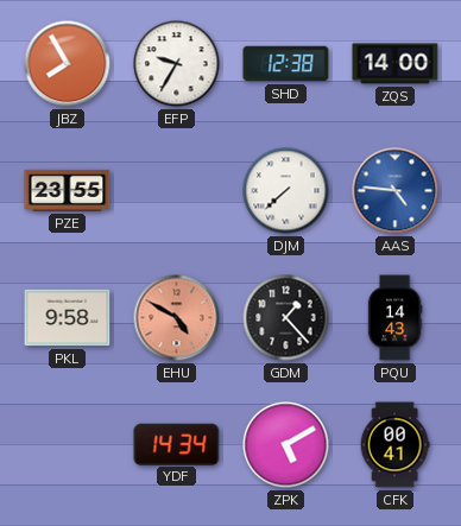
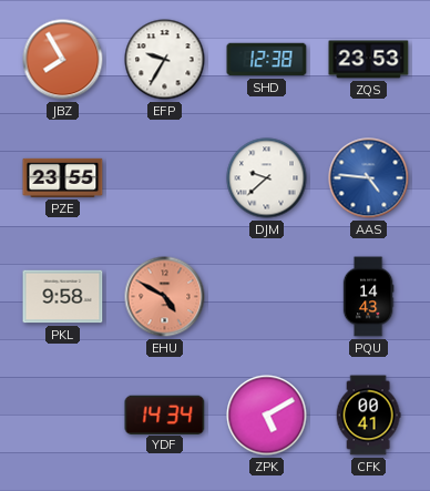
ZQS: 14:00 -> 23:53 (369, 60)
DJM: 7:38 -> 9:38 (267, 178)
GDM: 1:23 -> none (286, 318)
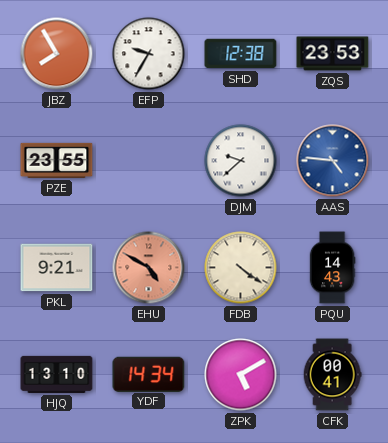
PKL: 9:58 -> 9:21 (57, 268)
FDB: none -> 4:21 (241, 268)
HJQ: none -> 13:10 (57, 374)
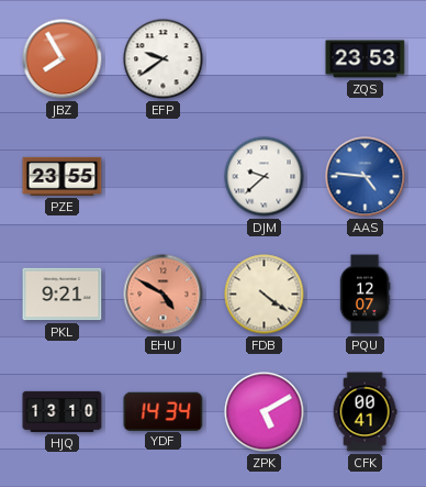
EFP: 9:35 -> 9:39 (164, 59)
SHD: 12:38 -> none (241, 54)
PQU: 14:43 -> 12:07 (365, 295)
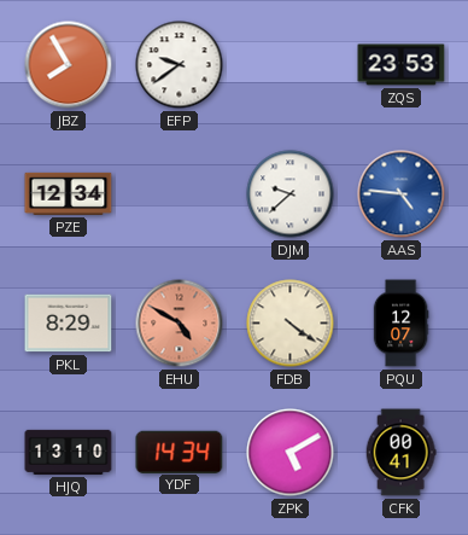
PZE: 23:55 -> 12:34 (69, 193)
PKL: 9:21 -> 8:29 (69, 324)
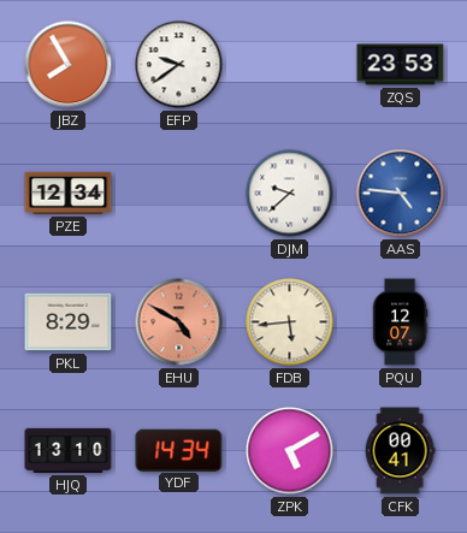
FDB: 4:21 -> 5:44 (290, 322)
